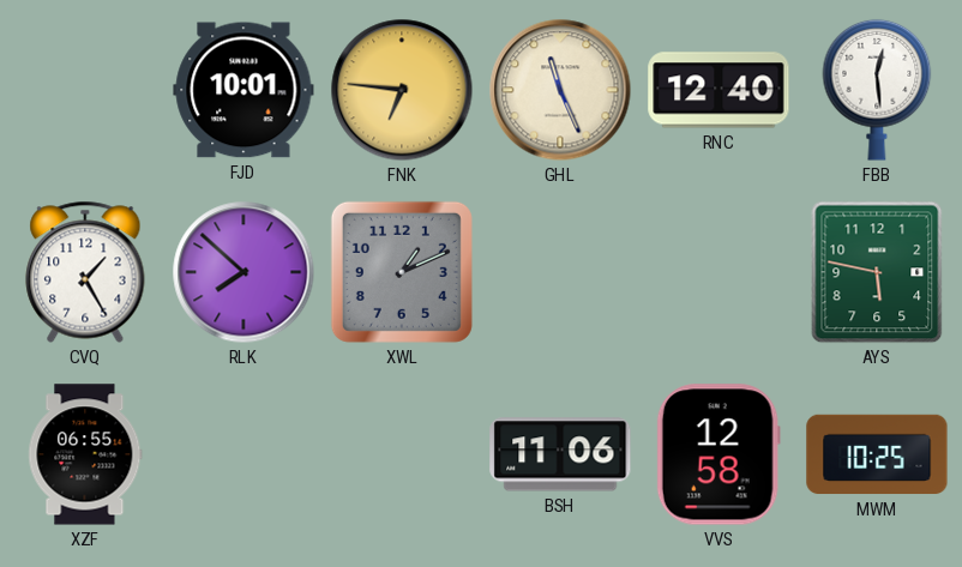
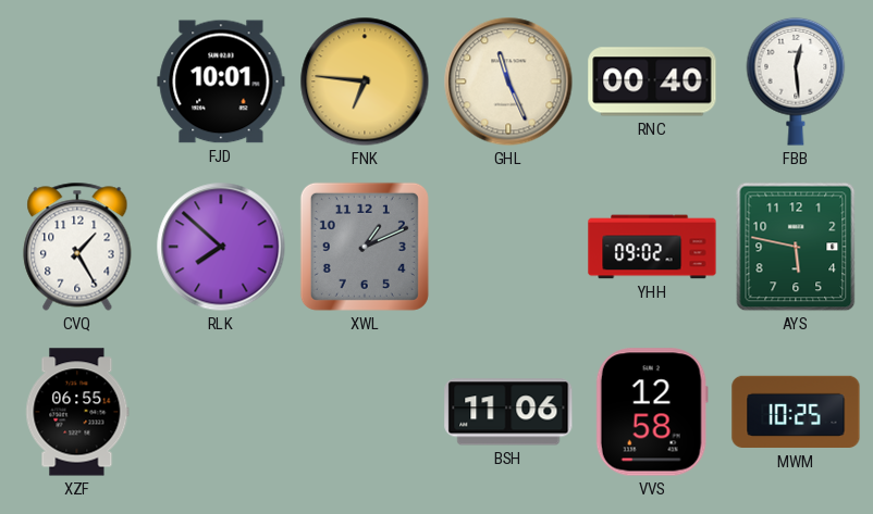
RNC: 12:40 -> 00:40 (652, 82)
YHH: none -> 09:02 (652, 247)
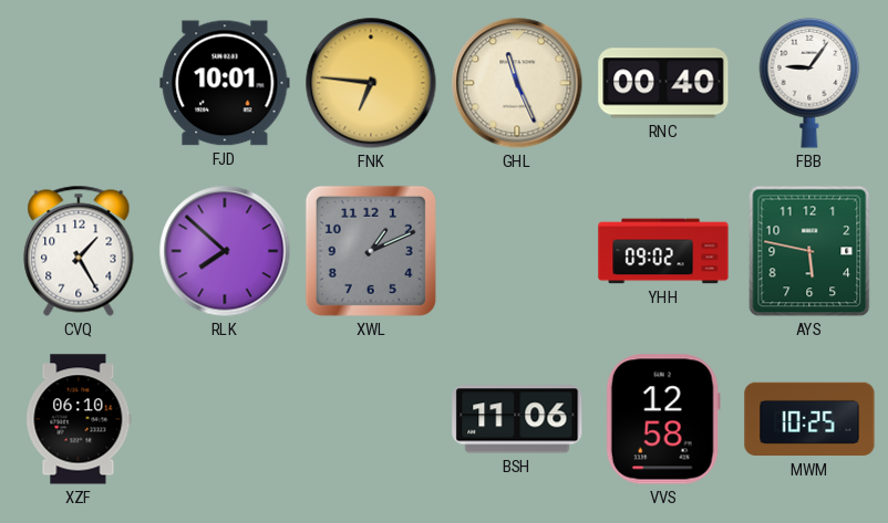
FBB: 12:29 -> 9:06 (809, 83)
XZF: 06:55 -> 06:10 (79, 419)
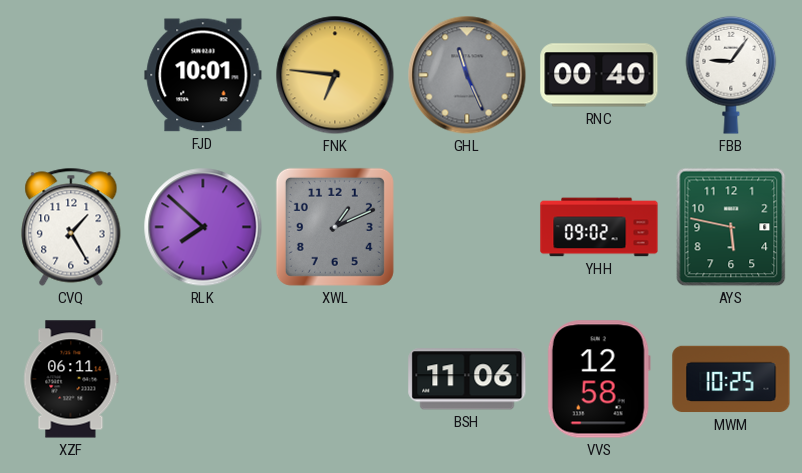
GHL dial: cream -> grey (467, 75)
XZF: 06:10 -> 06:11 (71, 379)
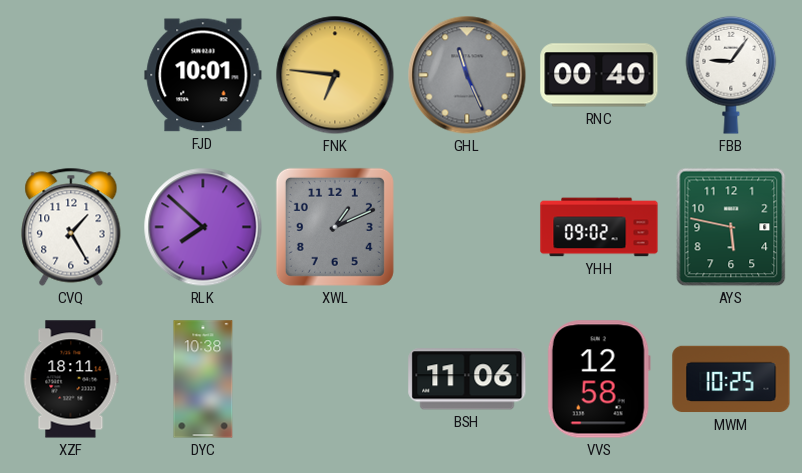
XZF: 06:11 -> 18:11 (71, 379)
DYC: none -> 10:38 (203, 379)
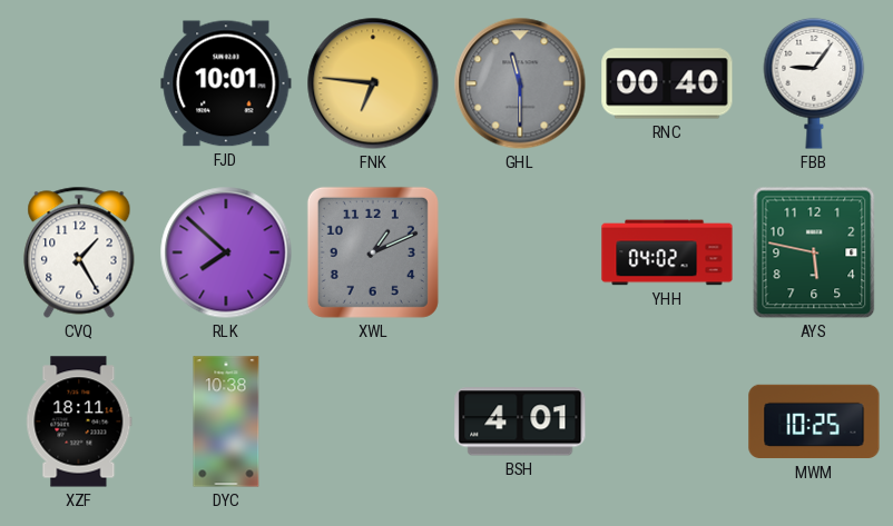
GHL: 11:26 -> 11:30 (520, 83)
YHH: 09:02 -> 04:02 (667, 252)
BSH: 11:06 -> 4:01 (520, 421)
VVS: 12:58 -> none (599, 379)
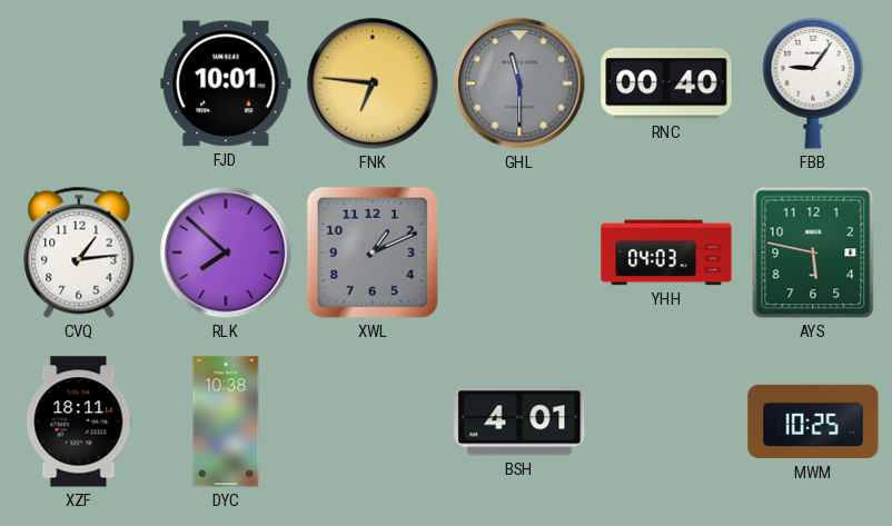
CVQ: 1:25 -> 1:14 (79, 252)
YHH: 04:02 -> 04:03 (666, 252)
